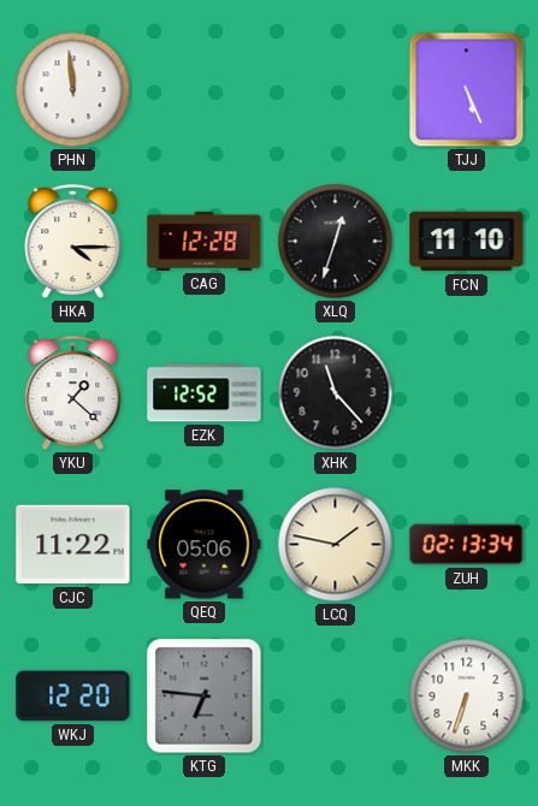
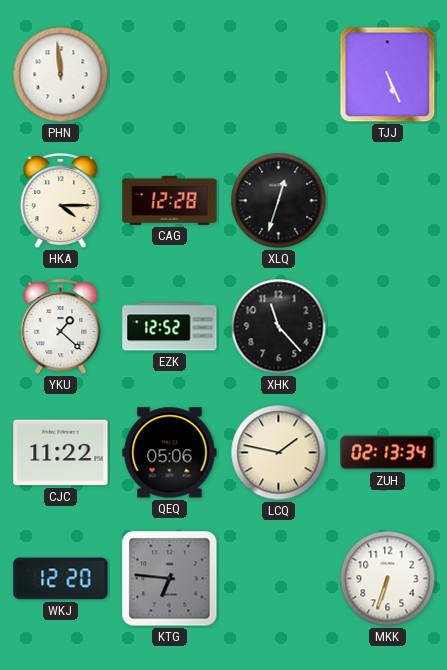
FCN: 11:10 -> none (467, 242)
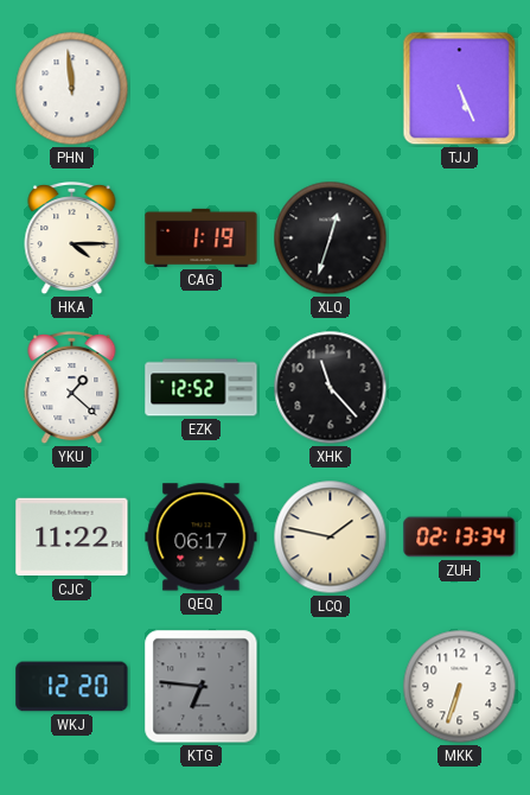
CAG: 12:28 -> 1:19 (202, 237)
QEQ: 05:06 -> 06:17 (202, 538)
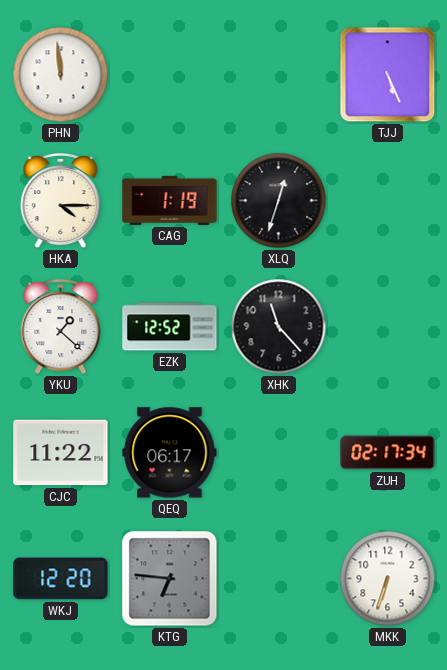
LCQ: 1:47 -> none (331, 538)
ZUH: 02:13 -> 02:17 (388, 453)
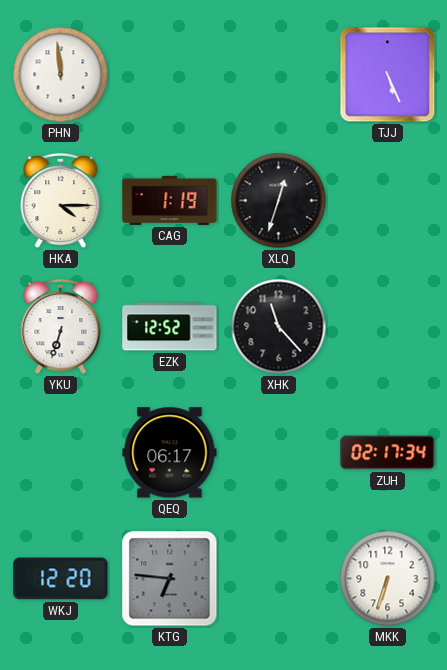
YKU: 1:22 -> 6:33 (61, 327)
CJC: 11:22 -> none (61, 453)
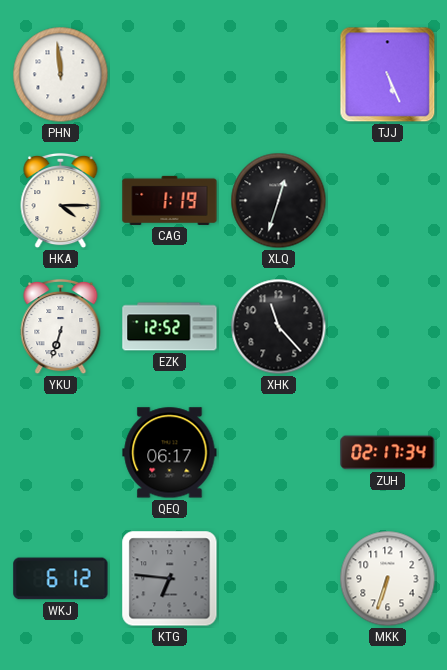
WKJ: 12:20 -> 6:12 (61, 579)
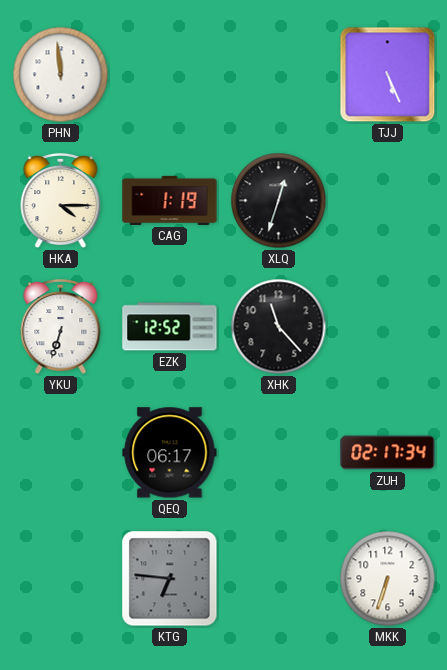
WKJ: 6:12 -> none (61, 579)
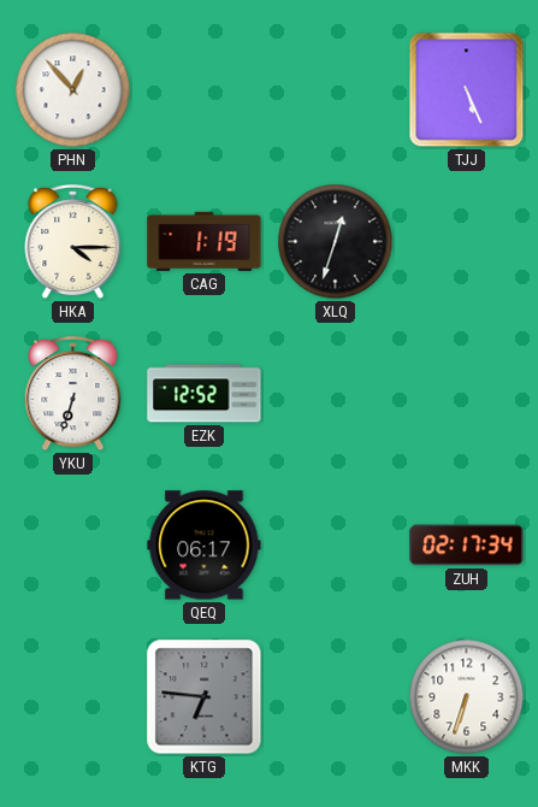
PHN: 11:59 -> 12:53 (73, 90)
XHK: 11:23 -> none (279, 327)
